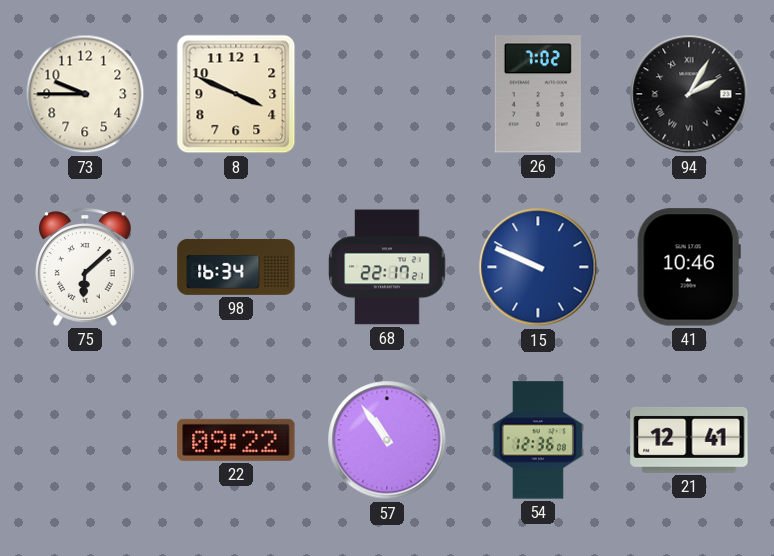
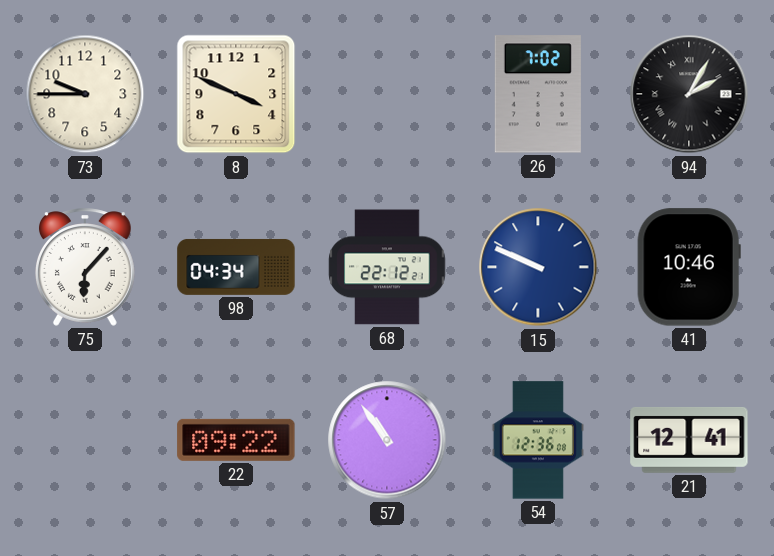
75: 6:08 -> 6:07 (86, 267)
98: 16:34 -> 04:34 (236, 267)
68: 22:17 -> 22:12 (387, 267)
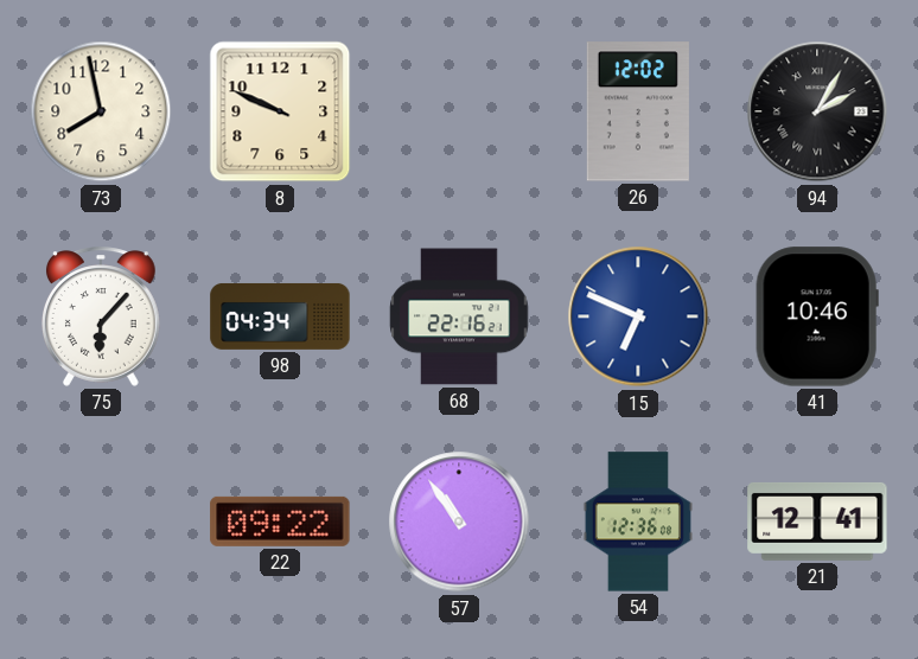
73: 9:45 -> 7:58 (101, 111)
8: 3:49 -> 9:49 (280, 111)
26: 7:02 -> 12:02 (638, 111)
68: 22:12 -> 22:16 (459, 316)
15: 9:49 -> 6:49 (638, 316)
